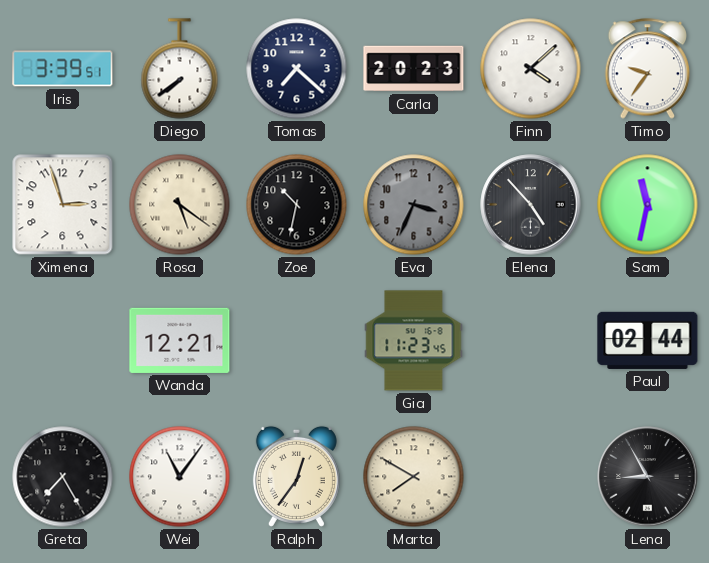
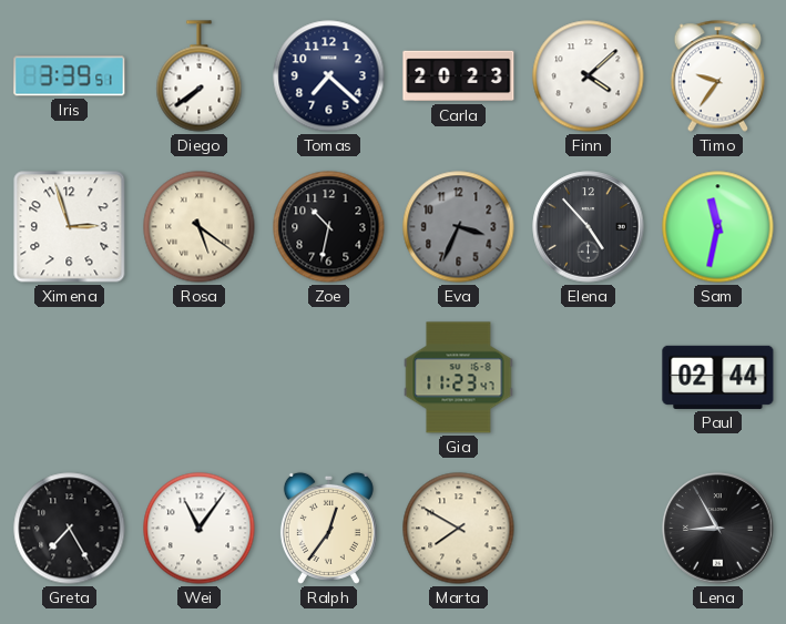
Wanda: 12:21 -> none (180, 340)
Gia: 11:23:45 -> 11:23:47 (459, 378)
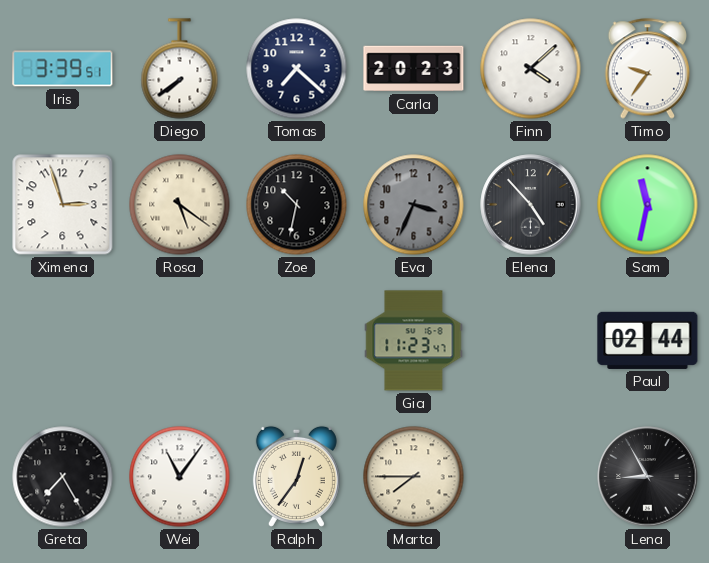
Marta: 7:50 -> 7:45 (414, 477)
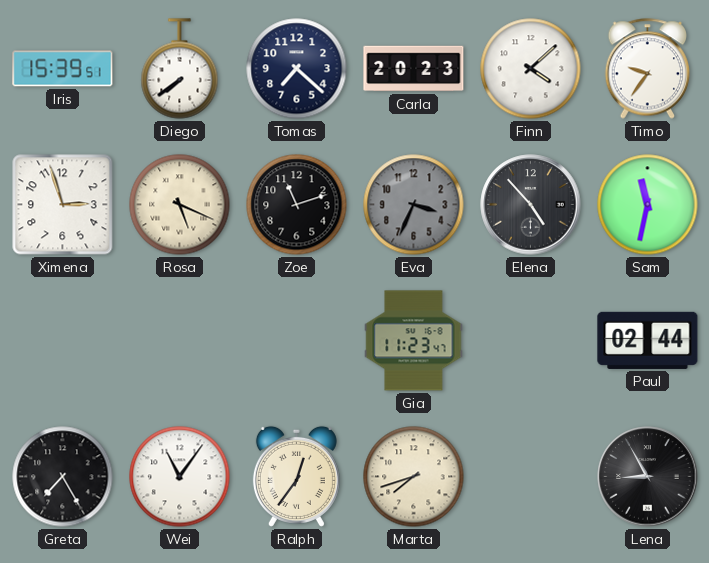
Iris: 3:39 -> 15:39 (63, 69)
Rosa: 5:21 -> 5:19 (180, 205)
Zoe: 10:32 -> 11:12 (297, 205)
Marta: 7:45 -> 7:42 (414, 477)
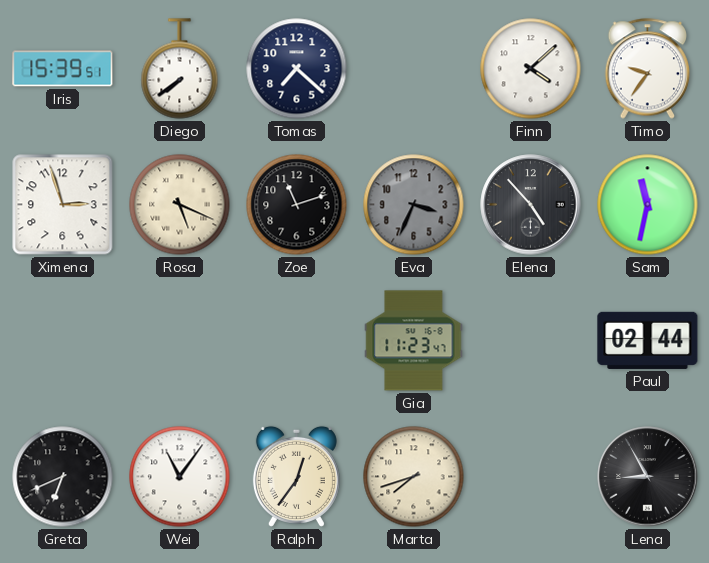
Carla: 20:23 -> none (414, 69)
Greta: 7:25 -> 6:41 (63, 477)
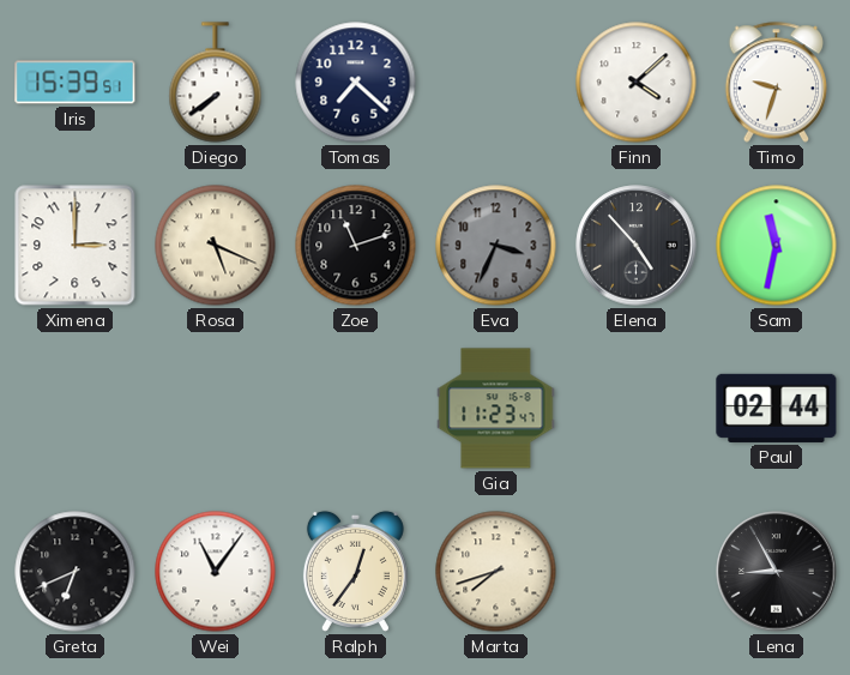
Timo: 9:36 -> 9:33 (777, 83)
Ximena: 2:57 -> 3:00 (76, 246)
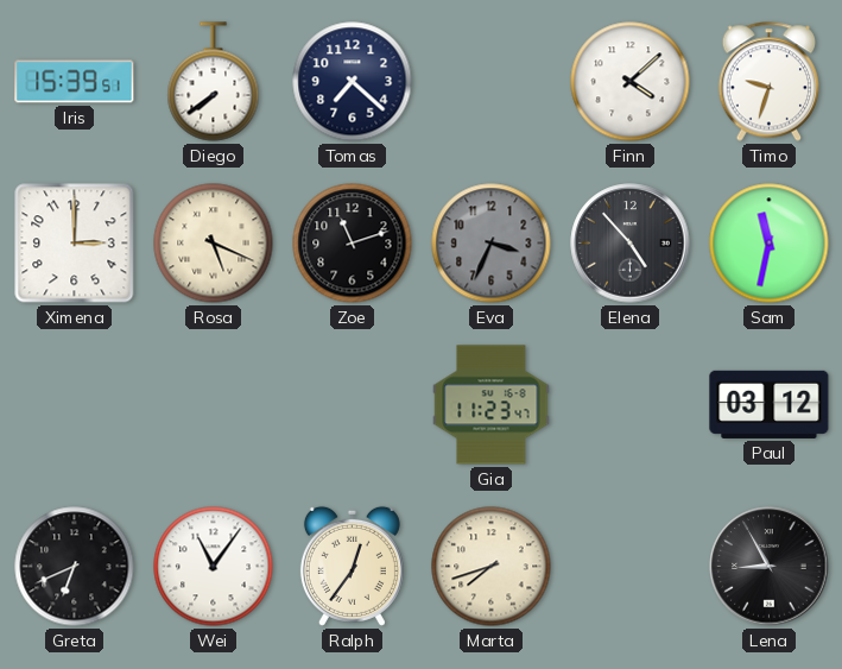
Paul: 02:44 -> 03:12 (770, 404)
